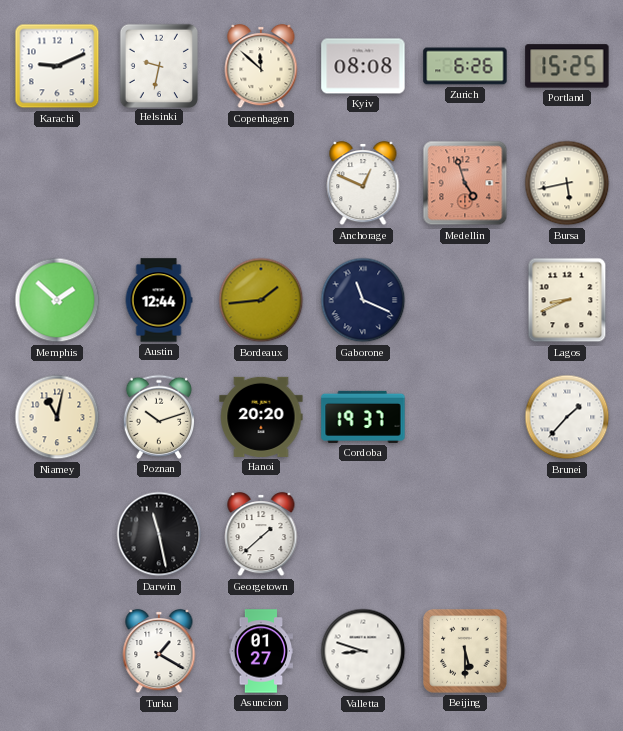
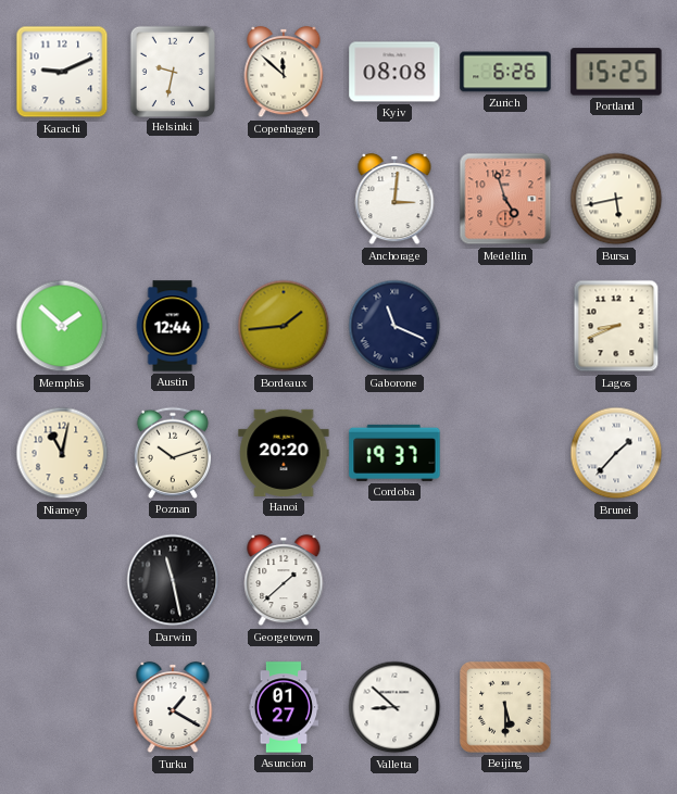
Anchorage: 12:49 -> 3:01 (394, 199)
Valletta: 8:48 -> 8:52 (394, 707)
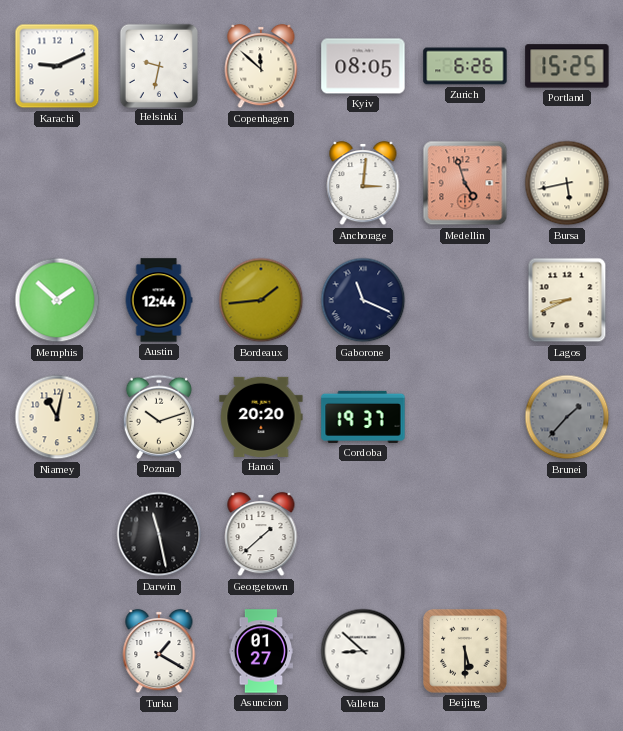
Kyiv: 08:08 -> 08:05 (363, 66)
Brunei dial: white -> grey (567, 417)
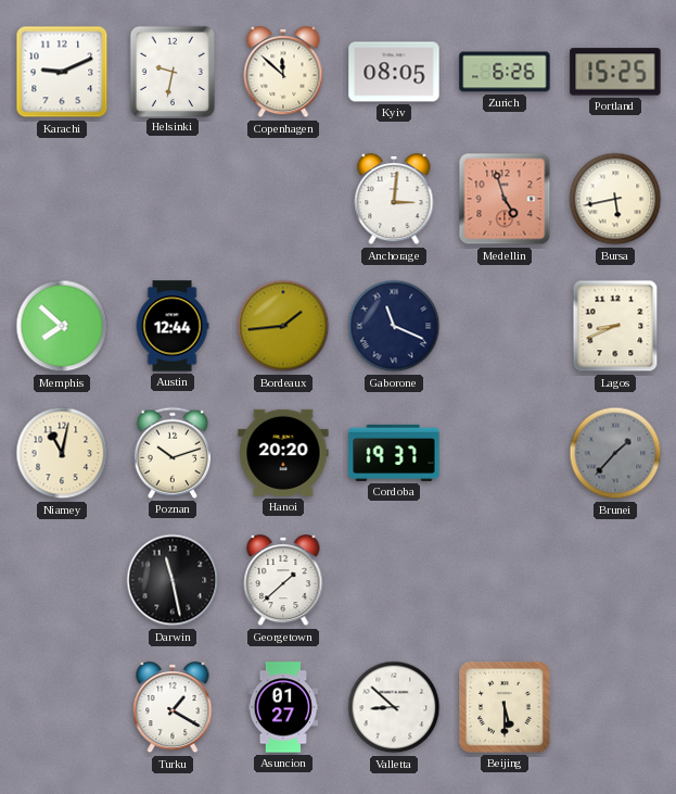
Memphis: 1:52 -> 7:52 (62, 326)
